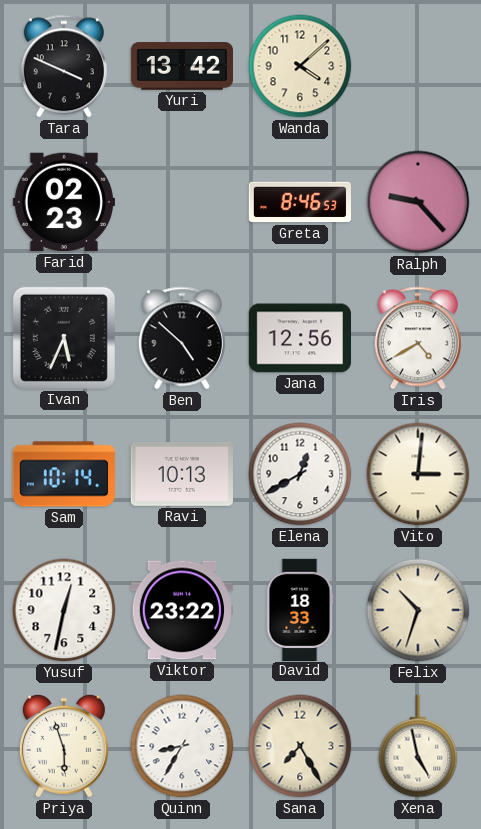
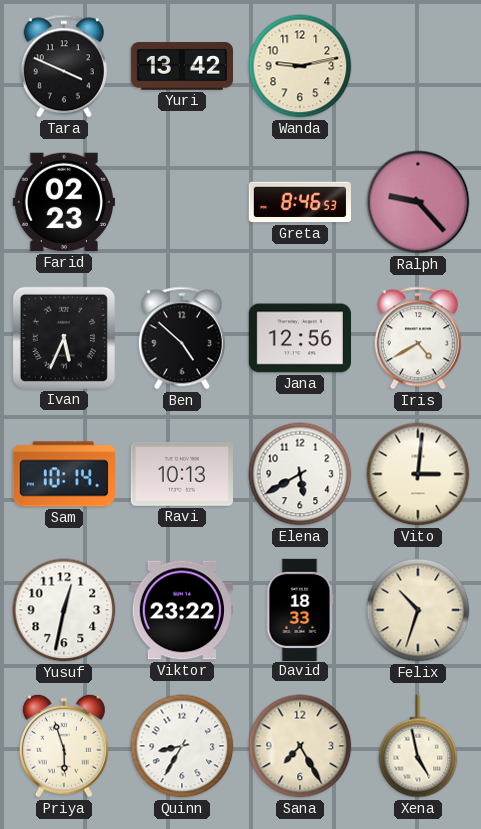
Wanda: 4:08 -> 9:13 (300, 66)
Elena: 12:40 -> 5:40 (300, 474)
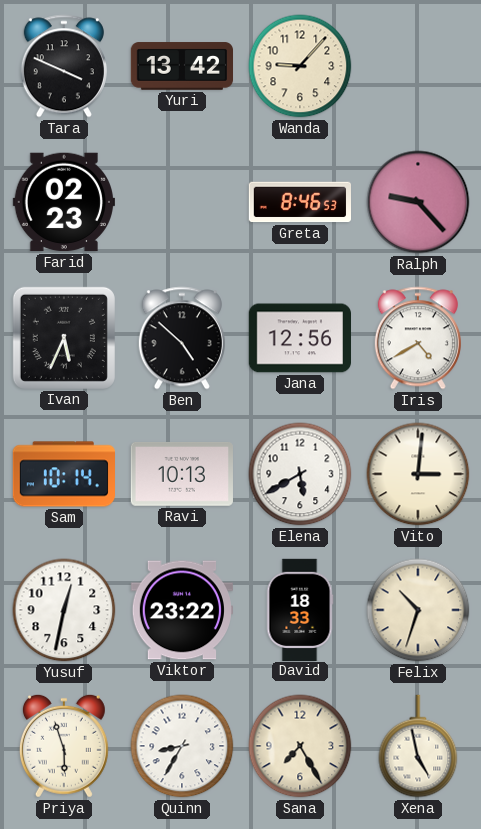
Wanda: 9:13 -> 9:07 (300, 66)
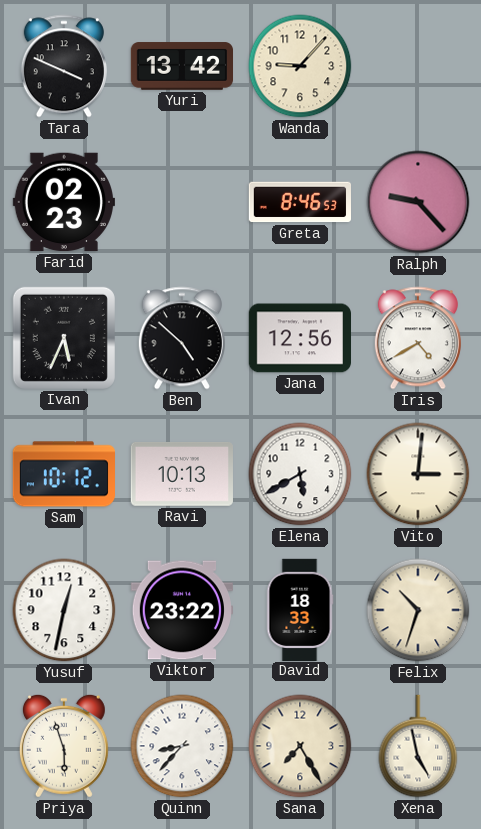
Sam: 10:14 -> 10:12 (63, 474)
Quinn: 8:35 -> 8:37 (182, 746)
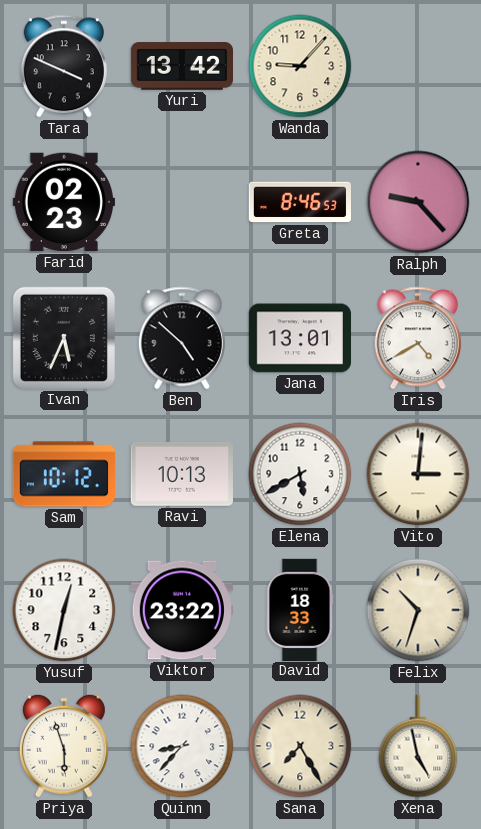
Jana: 12:56 -> 13:01 (299, 338)
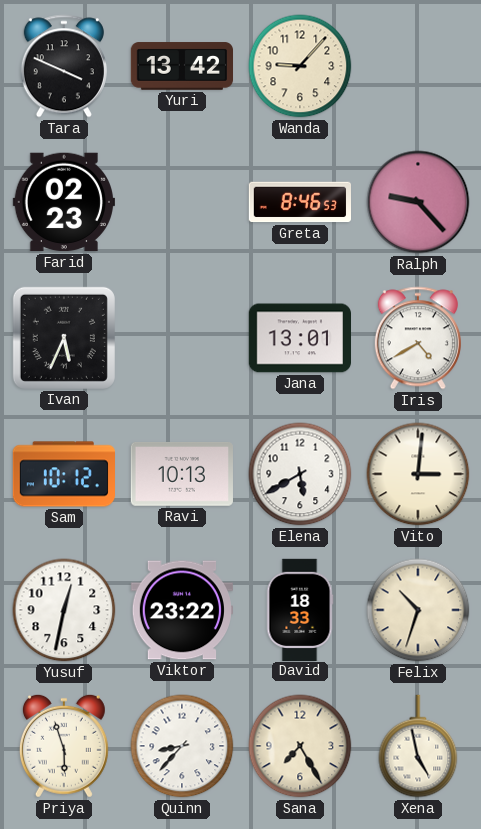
Ben: 4:52 -> none (182, 338)
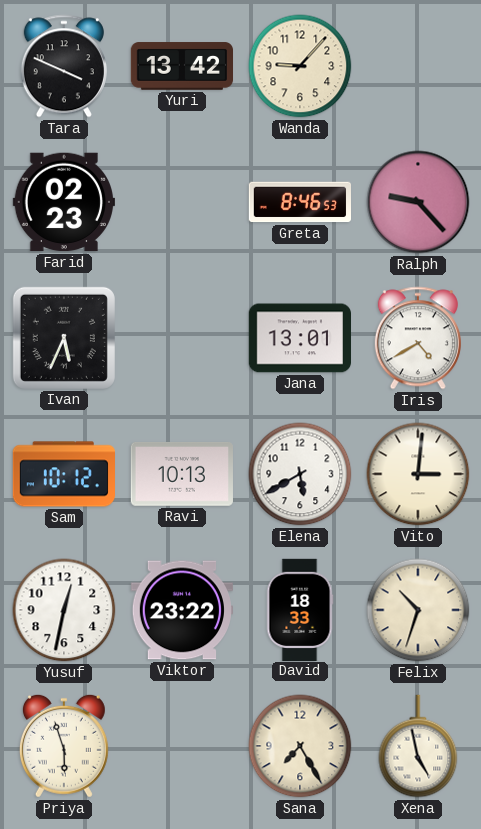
Quinn: 8:37 -> none (182, 746)
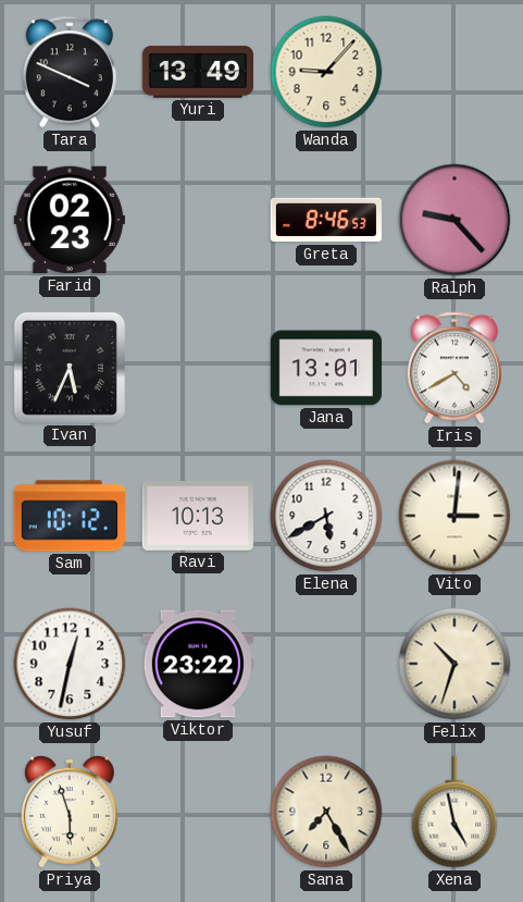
Yuri: 13:42 -> 13:49 (197, 72)
David: 18:33 -> none (300, 609)
